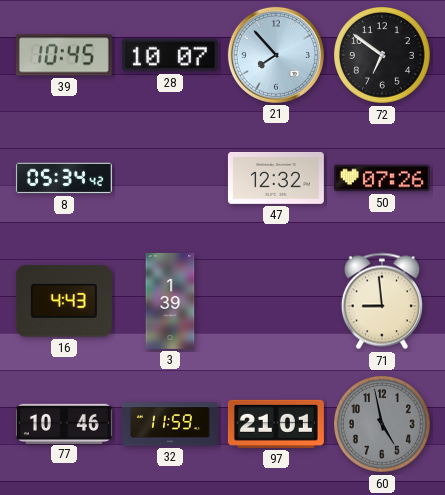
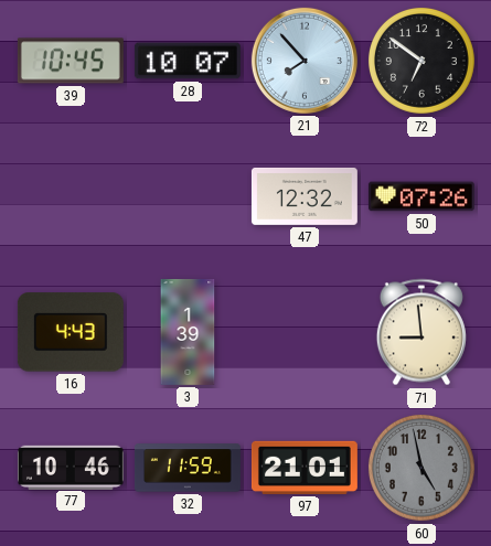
8: 05:34 -> none (64, 178)
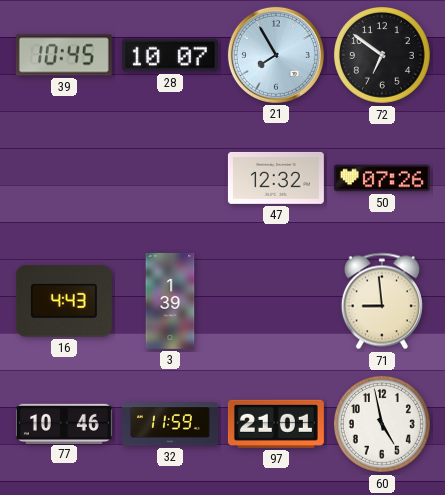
21: 7:53 -> 7:55 (276, 55)
60 dial: grey -> white (382, 424)
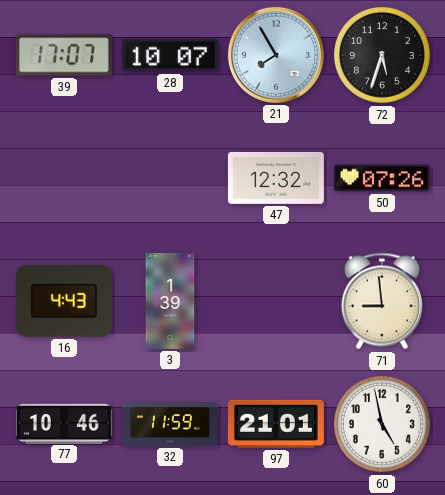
39: 10:45 -> 17:07 (64, 55)
72: 6:51 -> 5:33 (382, 55)
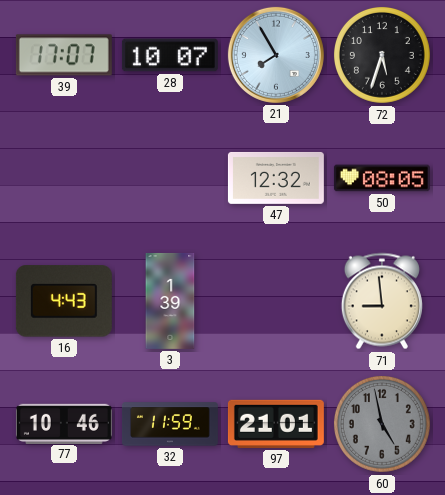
50: 07:26 -> 08:05 (382, 178)
60 dial: white -> grey (382, 424)
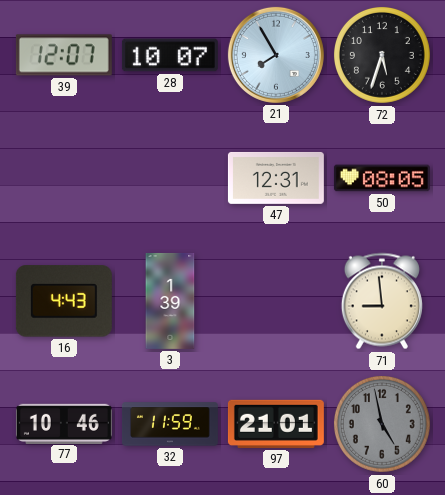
39: 17:07 -> 12:07 (64, 55)
47: 12:32 -> 12:31 (276, 178)
